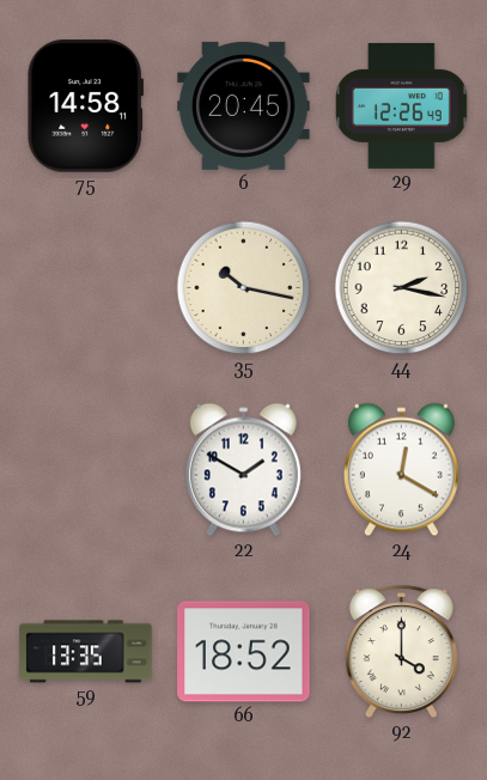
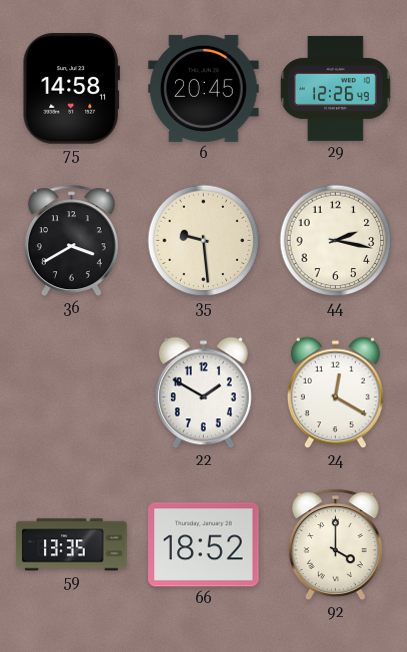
36: none -> 3:40 (71, 241)
35: 10:17 -> 9:29 (204, 241)
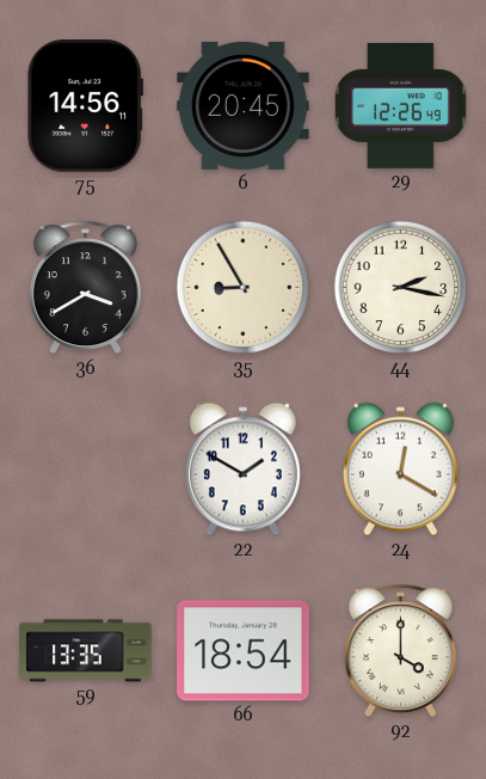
75: 14:58 -> 14:56 (85, 106)
35: 9:29 -> 8:55 (244, 288)
66: 18:52 -> 18:54 (244, 651)
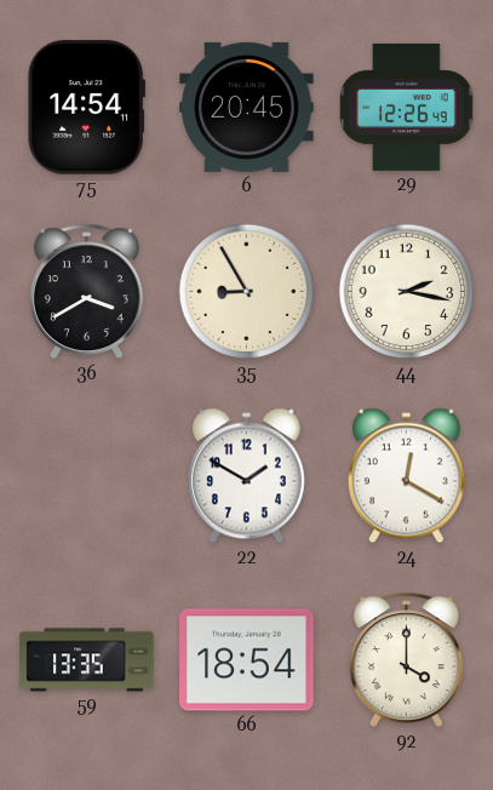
75: 14:56 -> 14:54 (86, 108)
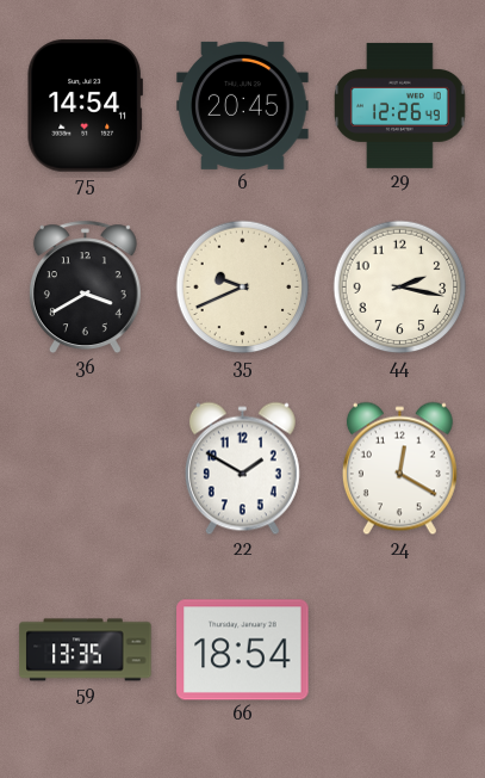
35: 8:55 -> 9:41 (243, 288)
92: 4:00 -> none (406, 660)
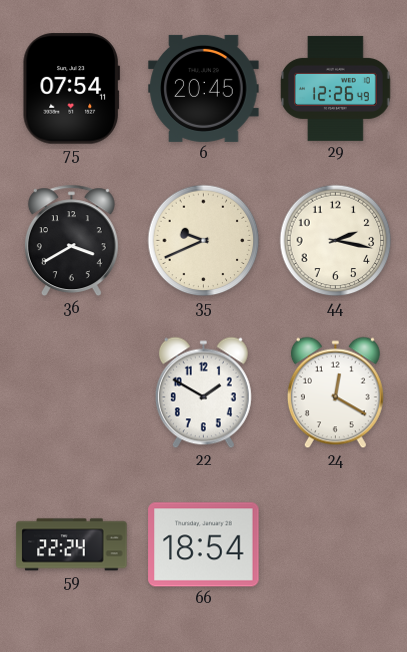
75: 14:54 -> 07:54 (71, 89)
59: 13:35 -> 22:24 (72, 545)
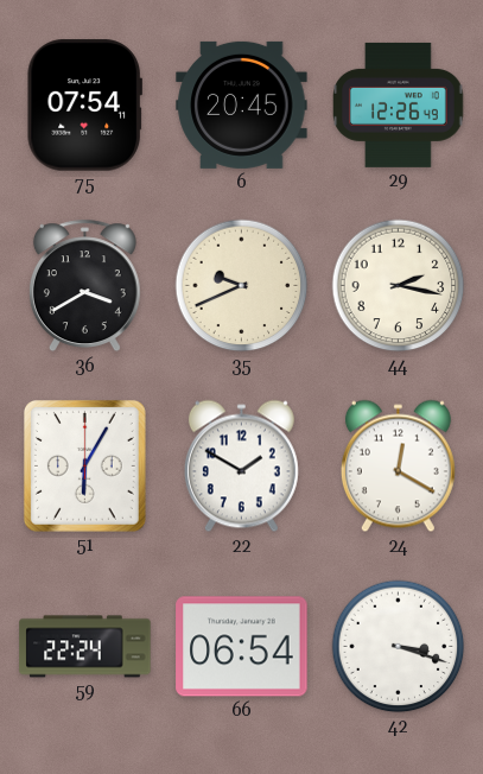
51: none -> 6:05 (84, 465)
66: 18:54 -> 06:54 (242, 647)
42: none -> 3:18 (399, 647)
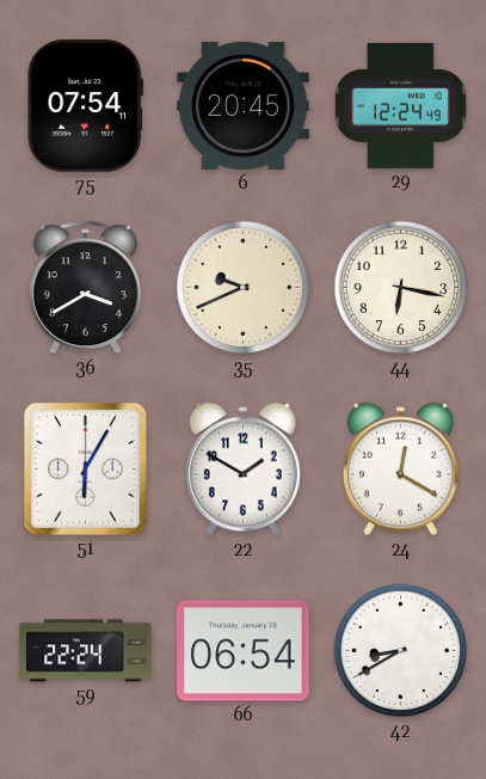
29: 12:26 -> 12:24 (401, 105)
44: 2:17 -> 6:17 (401, 288)
42: 3:18 -> 8:40 (401, 651)
